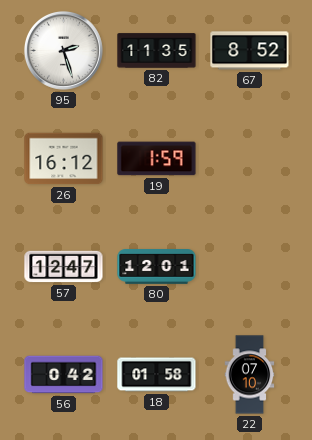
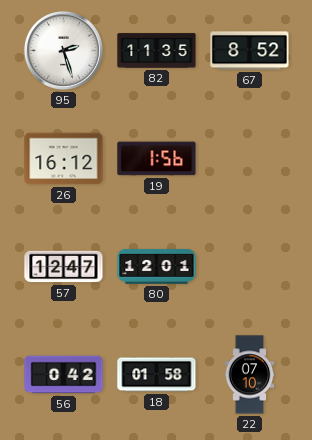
19: 1:59 -> 1:56 (157, 159)
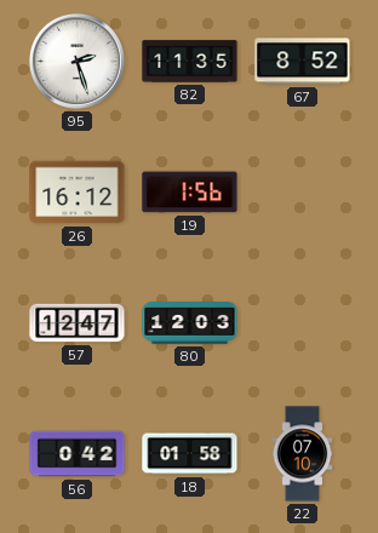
80: 12:01 -> 12:03 (190, 323)
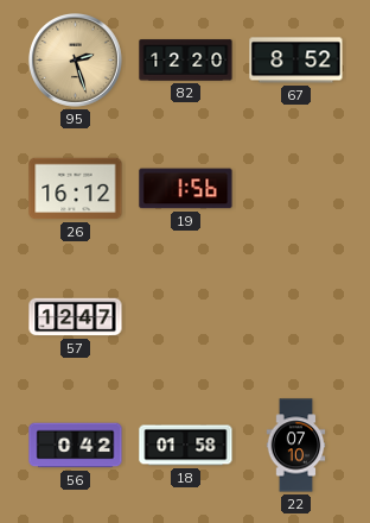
95 dial: white -> champagne (75, 59)
82: 11:35 -> 12:20 (186, 61)
80: 12:03 -> none (190, 323)
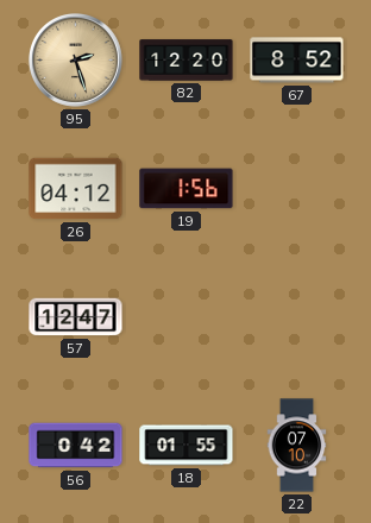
26: 16:12 -> 04:12 (76, 189)
18: 01:58 -> 01:55 (187, 446)
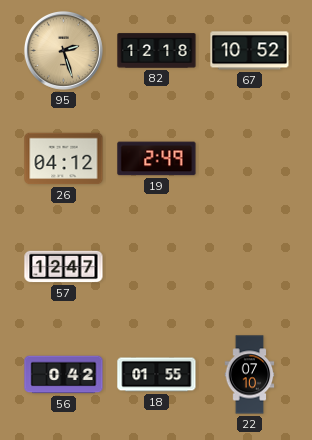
82: 12:20 -> 12:18 (157, 51)
67: 8:52 -> 10:52 (250, 51)
19: 1:56 -> 2:49 (157, 159)
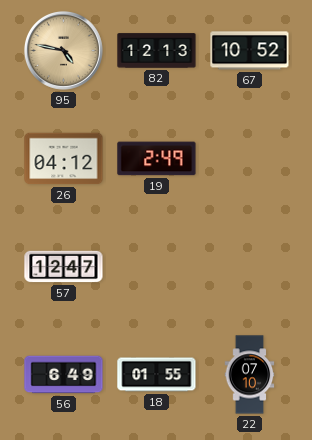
95: 2:27 -> 4:47 (63, 50)
82: 12:18 -> 12:13 (157, 51)
56: 0:42 -> 6:49 (64, 375)
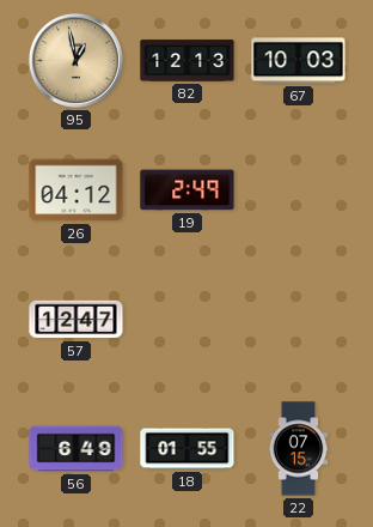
95: 4:47 -> 12:58 (75, 60)
67: 10:52 -> 10:03 (299, 61)
22: 07:10 -> 07:15 (299, 449)
